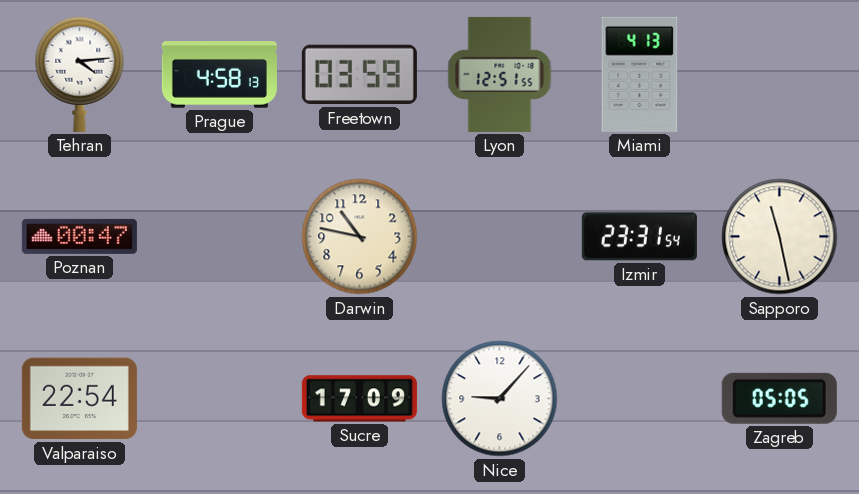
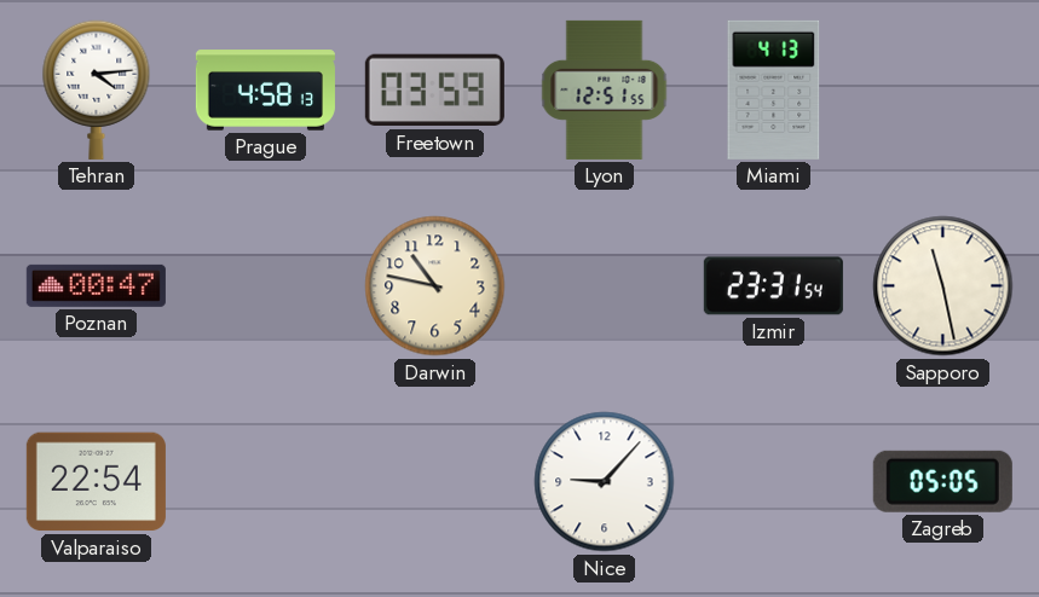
Sucre: 17:09 -> none (359, 399)
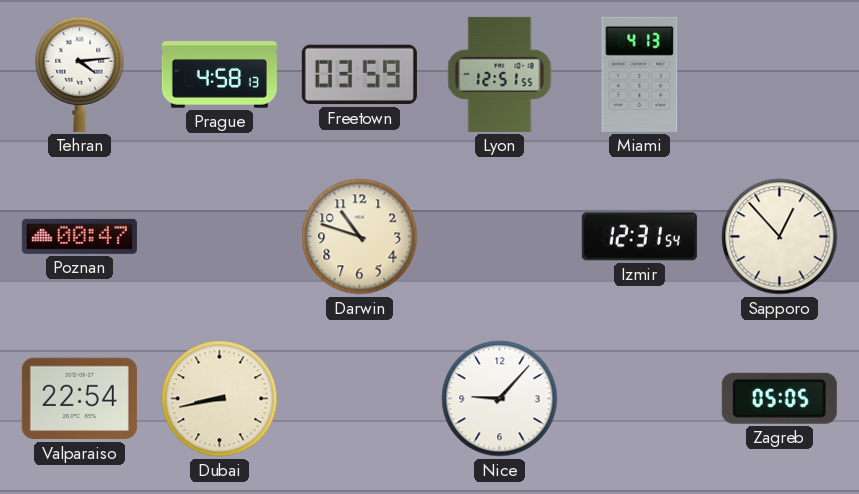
Darwin: 10:47 -> 10:48 (360, 237)
Izmir: 23:31 -> 12:31 (639, 237)
Sapporo: 11:28 -> 12:53 (780, 237)
Dubai: none -> 8:43 (220, 399)
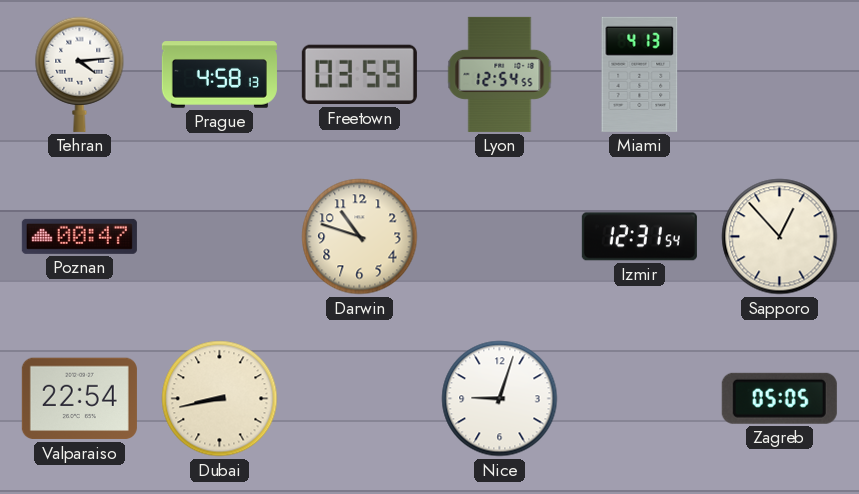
Lyon: 12:51 -> 12:54 (500, 74)
Nice: 9:07 -> 9:03 (500, 399)
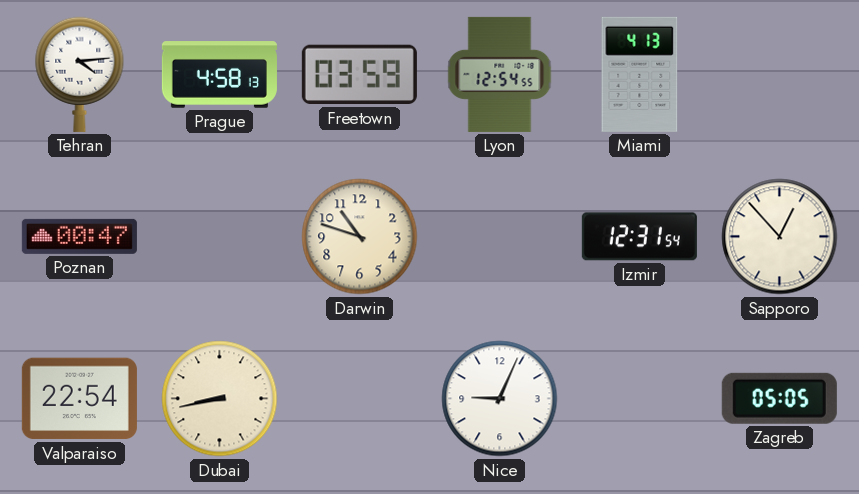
Nice: 9:03 -> 9:04 (500, 399)
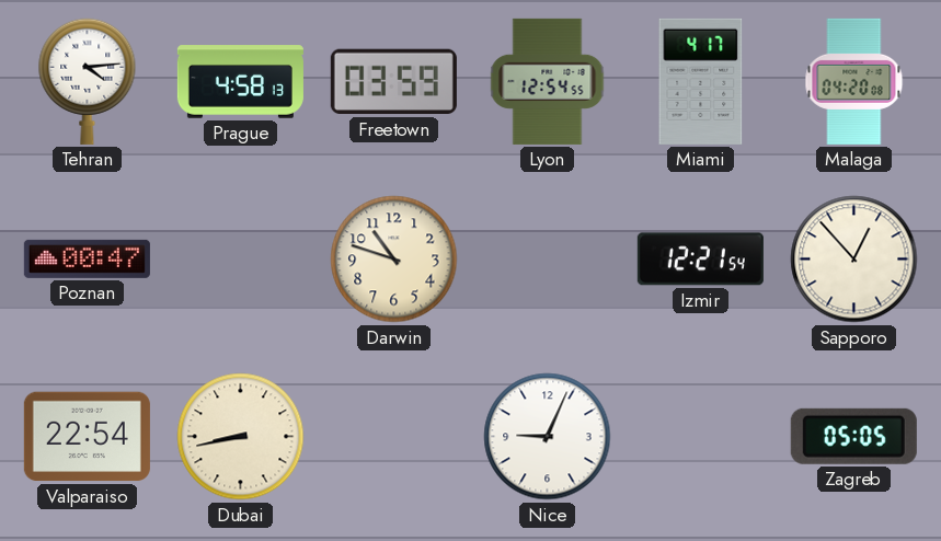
Miami: 4:13 -> 4:17 (701, 81)
Malaga: none -> 04:20 (854, 81)
Izmir: 12:31 -> 12:21 (700, 260)
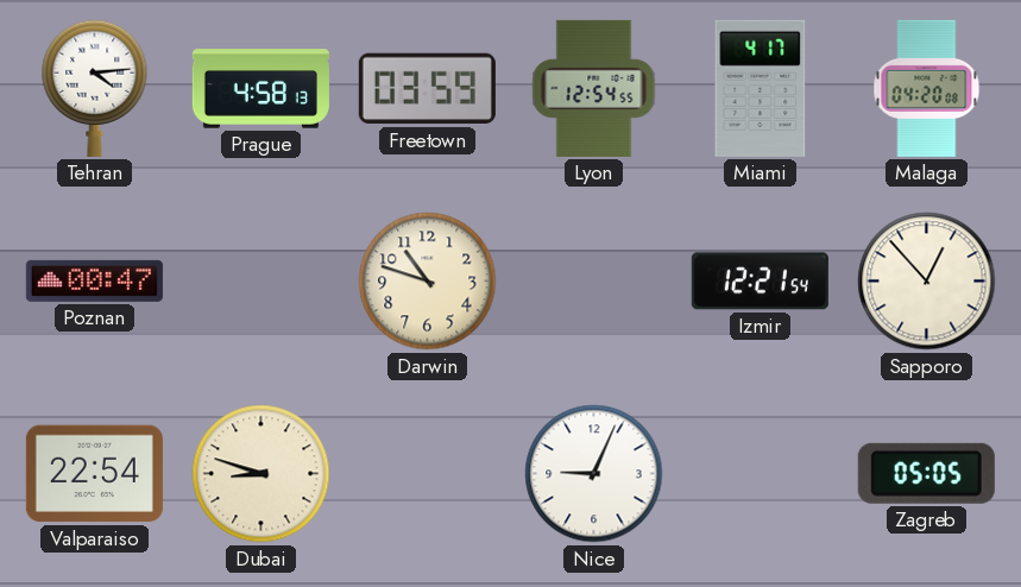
Dubai: 8:43 -> 8:48 (261, 474)
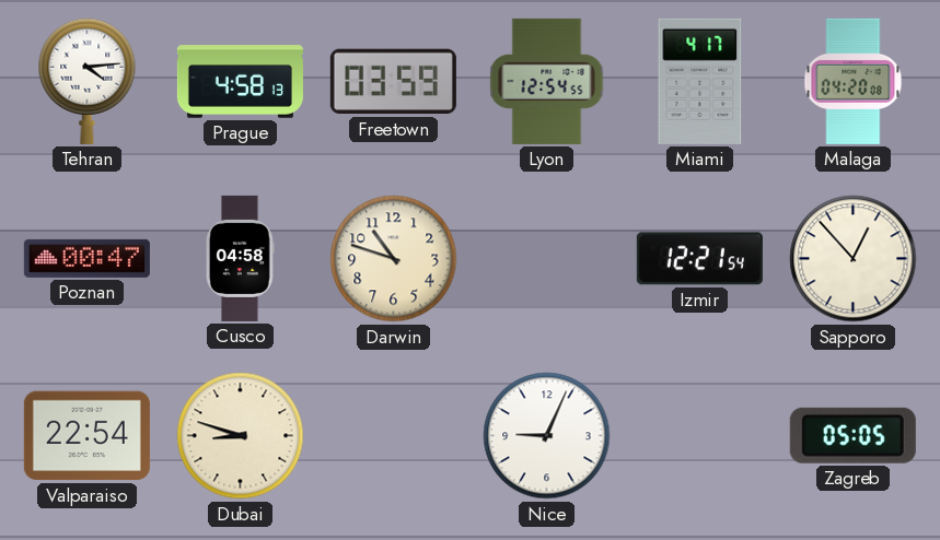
Cusco: none -> 04:58 (240, 258)
